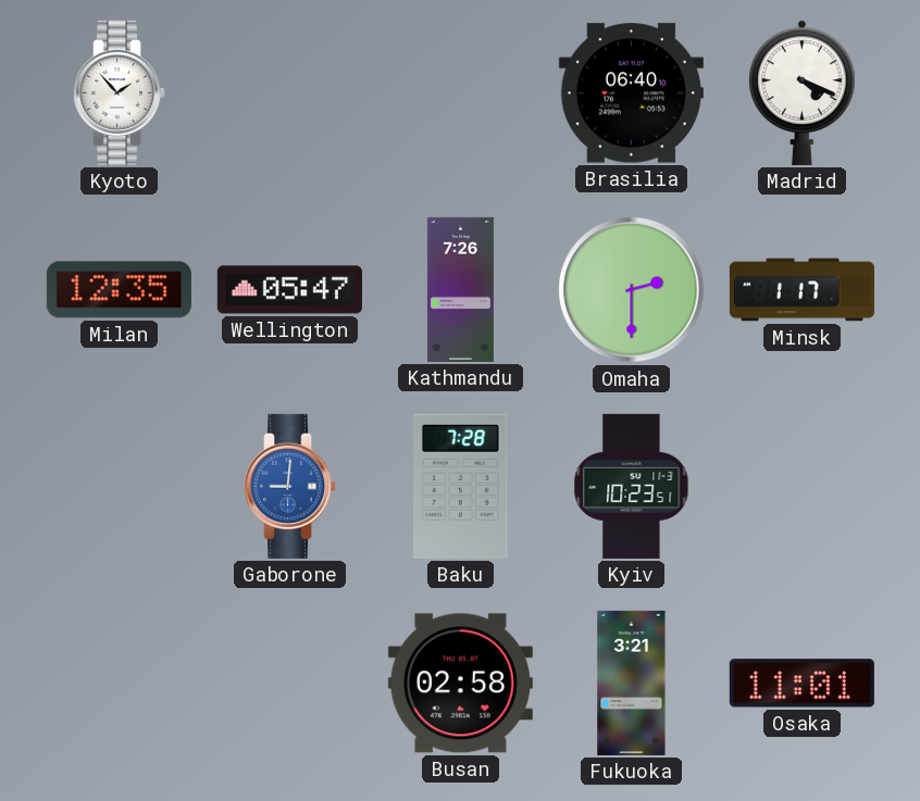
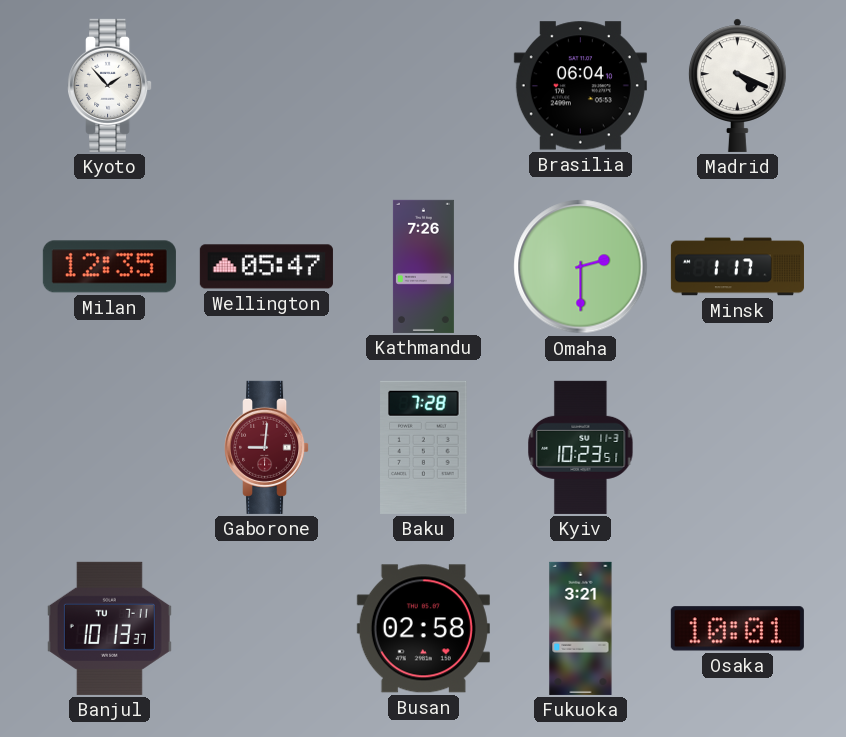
Brasilia: 06:40 -> 06:04 (580, 86)
Gaborone dial: blue -> burgundy (267, 447)
Banjul: none -> 10:13 (109, 628)
Osaka: 11:01 -> 10:01 (737, 629)
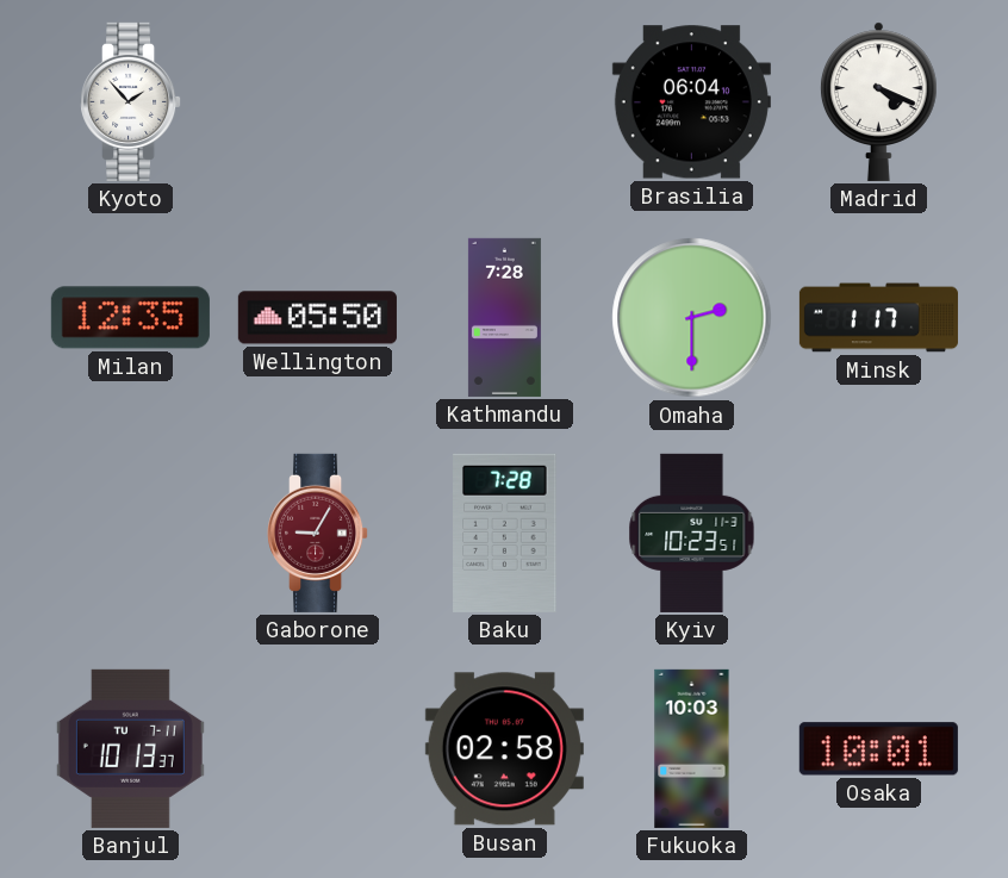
Wellington: 05:47 -> 05:50 (317, 318)
Kathmandu: 7:26 -> 7:28 (504, 317)
Gaborone: 9:01 -> 9:05 (318, 533)
Fukuoka: 3:21 -> 10:03 (692, 748)
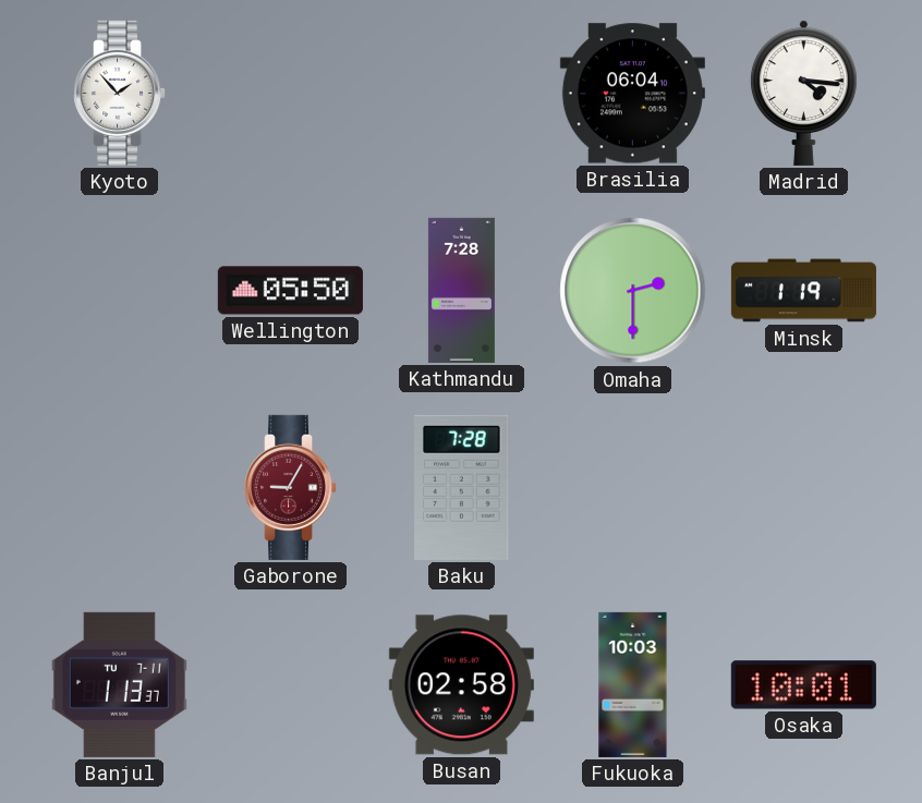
Madrid: 4:19 -> 4:16 (804, 93)
Milan: 12:35 -> none (130, 318)
Minsk: 1:17 -> 1:19 (803, 291)
Kyiv: 10:23 -> none (692, 533)
Banjul: 10:13 -> 1:13 (119, 684)
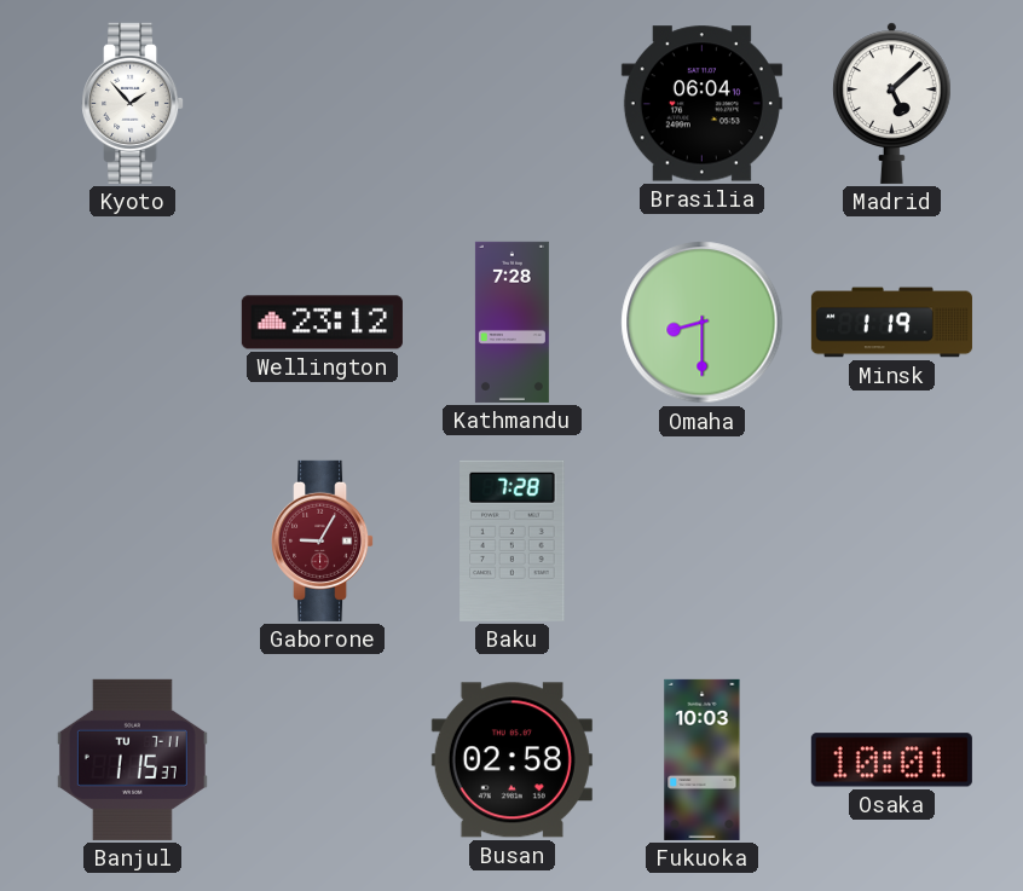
Madrid: 4:16 -> 5:08 (892, 103)
Wellington: 05:50 -> 23:12 (322, 323)
Omaha: 2:30 -> 8:30 (703, 323)
Banjul: 1:13 -> 1:15 (132, 759)
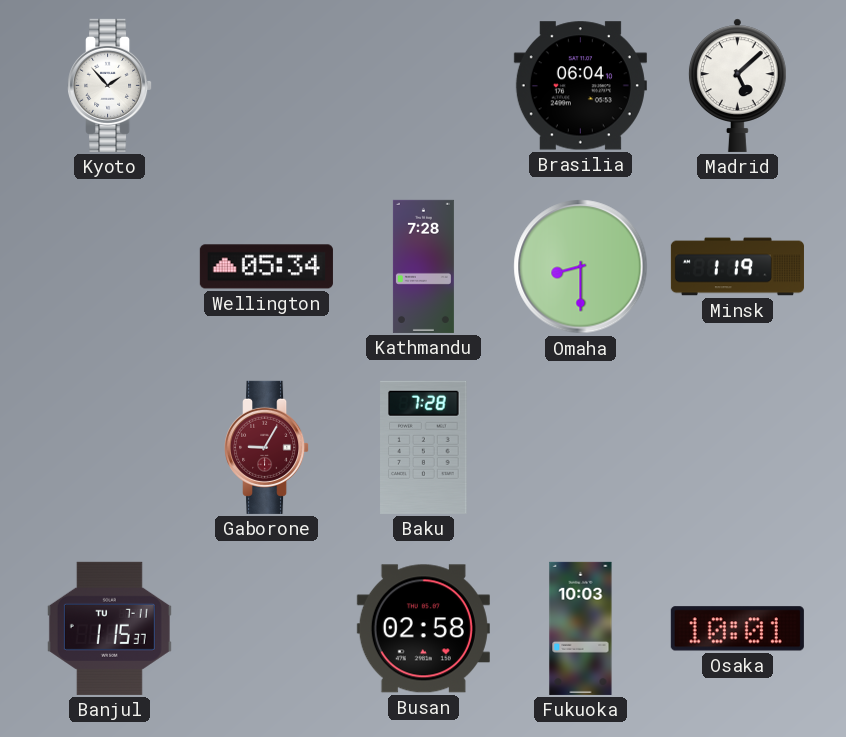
Wellington: 23:12 -> 05:34 (266, 267)
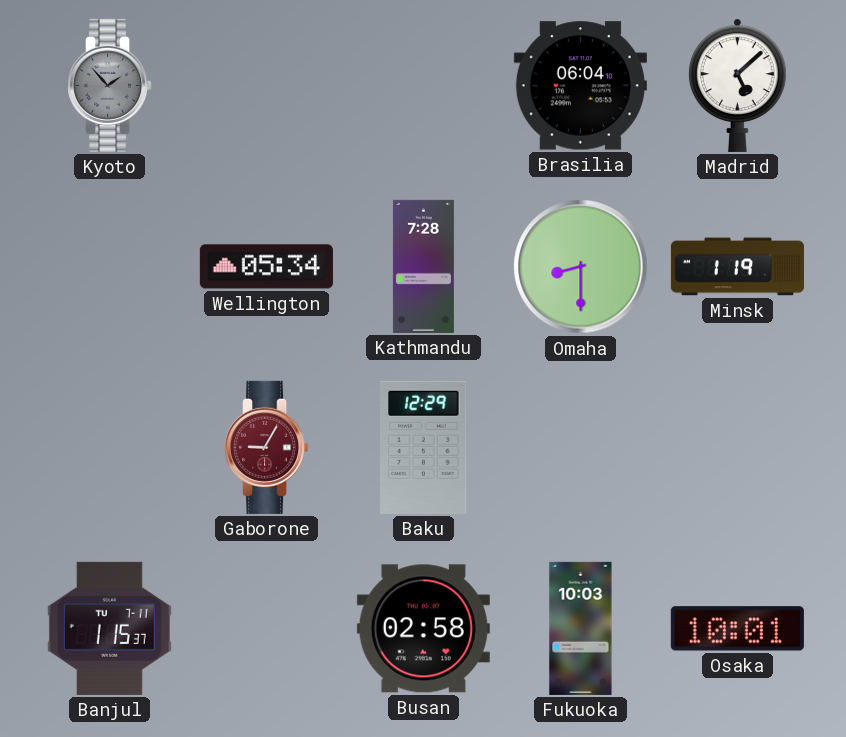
Kyoto dial: white -> grey (110, 85)
Baku: 7:28 -> 12:29 (424, 447)
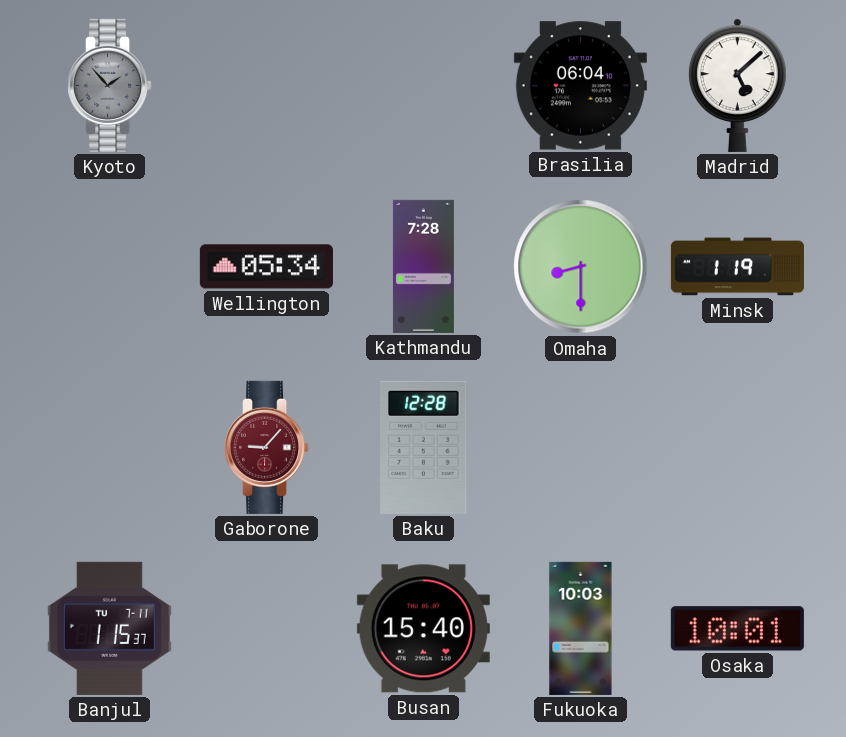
Gaborone: 9:05 -> 9:07 (267, 447)
Baku: 12:29 -> 12:28 (424, 447)
Busan: 02:58 -> 15:40 (423, 629)
